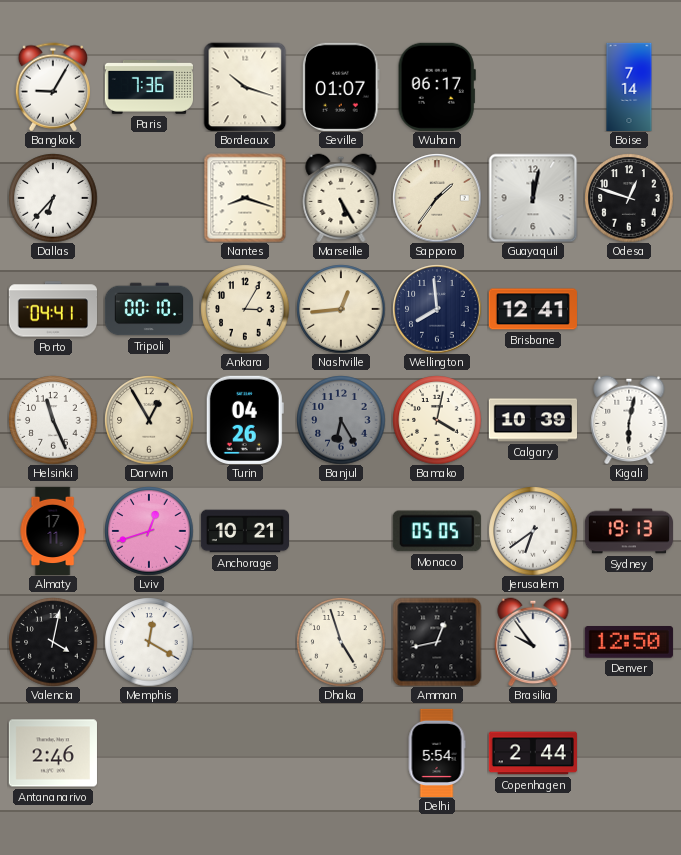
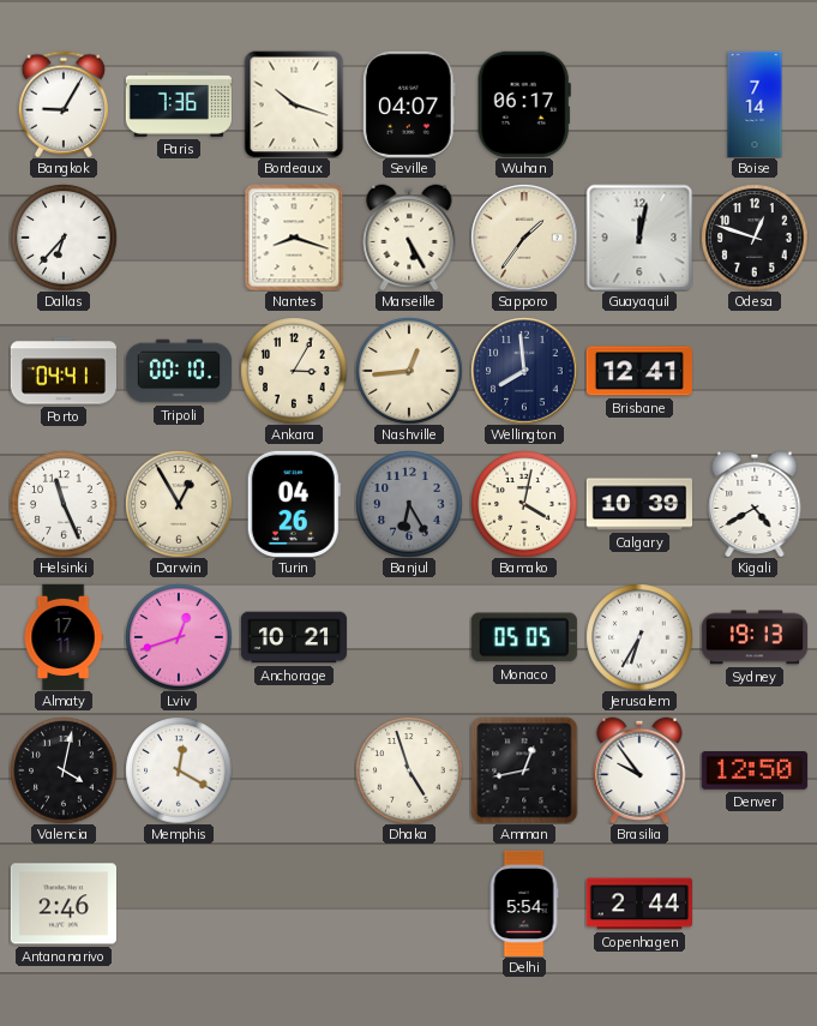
Seville: 01:07 -> 04:07 (409, 104)
Kigali: 6:02 -> 4:40 (755, 504)
Jerusalem: 6:39 -> 6:35 (639, 637)
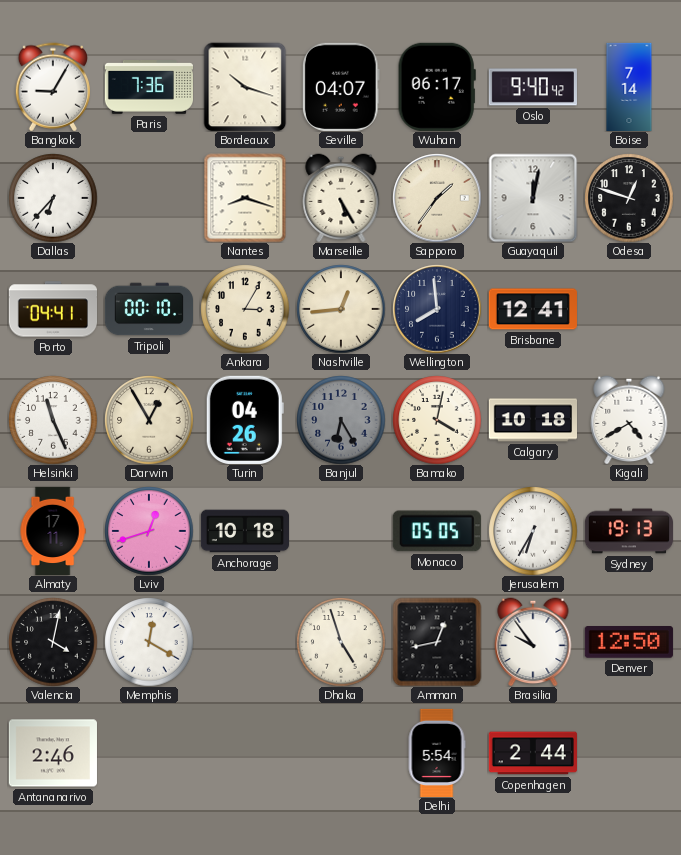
Oslo: none -> 9:40 (533, 87)
Calgary: 10:39 -> 10:18 (532, 420)
Anchorage: 10:21 -> 10:18 (244, 531)
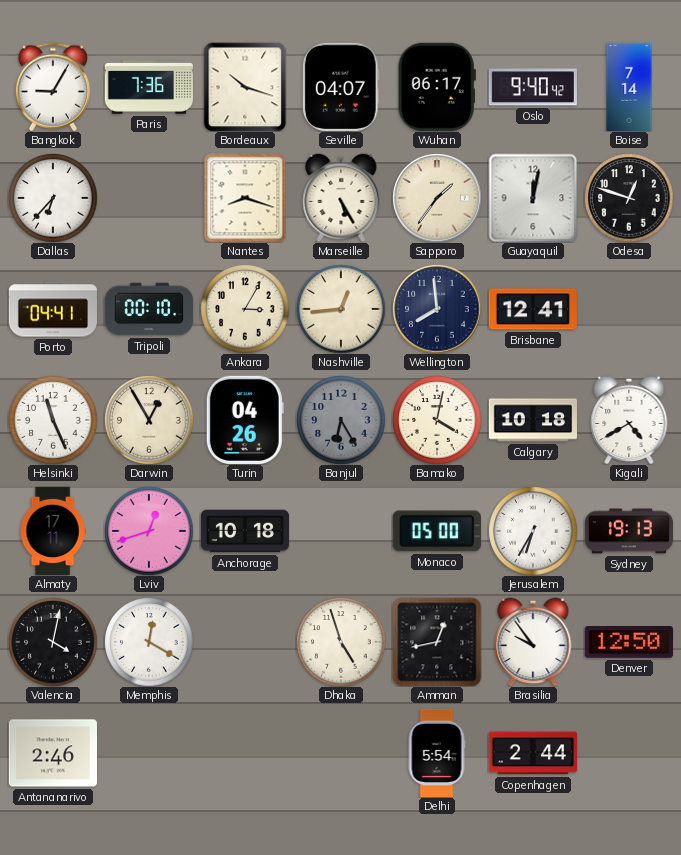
Monaco: 05:05 -> 05:00 (437, 531)
